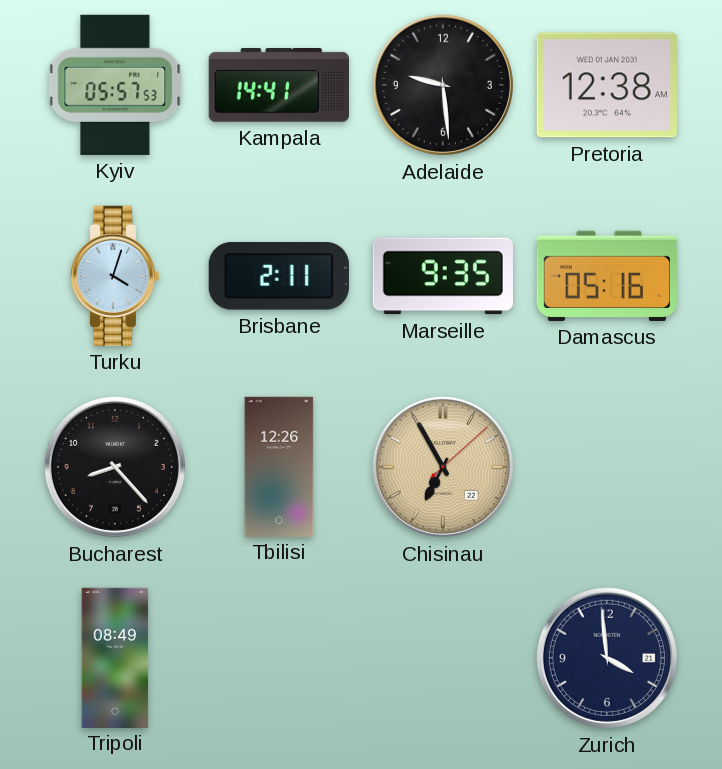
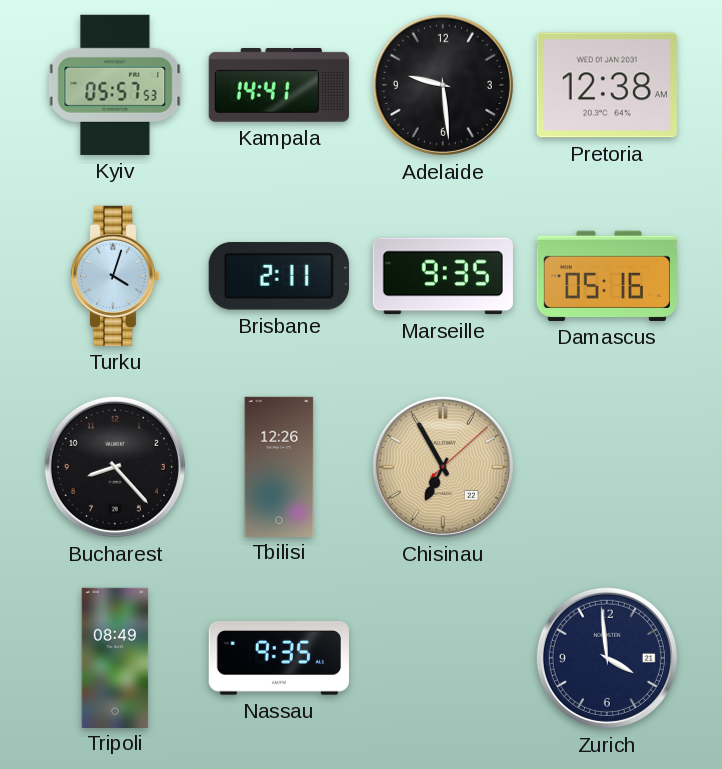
Nassau: none -> 9:35 (279, 659)
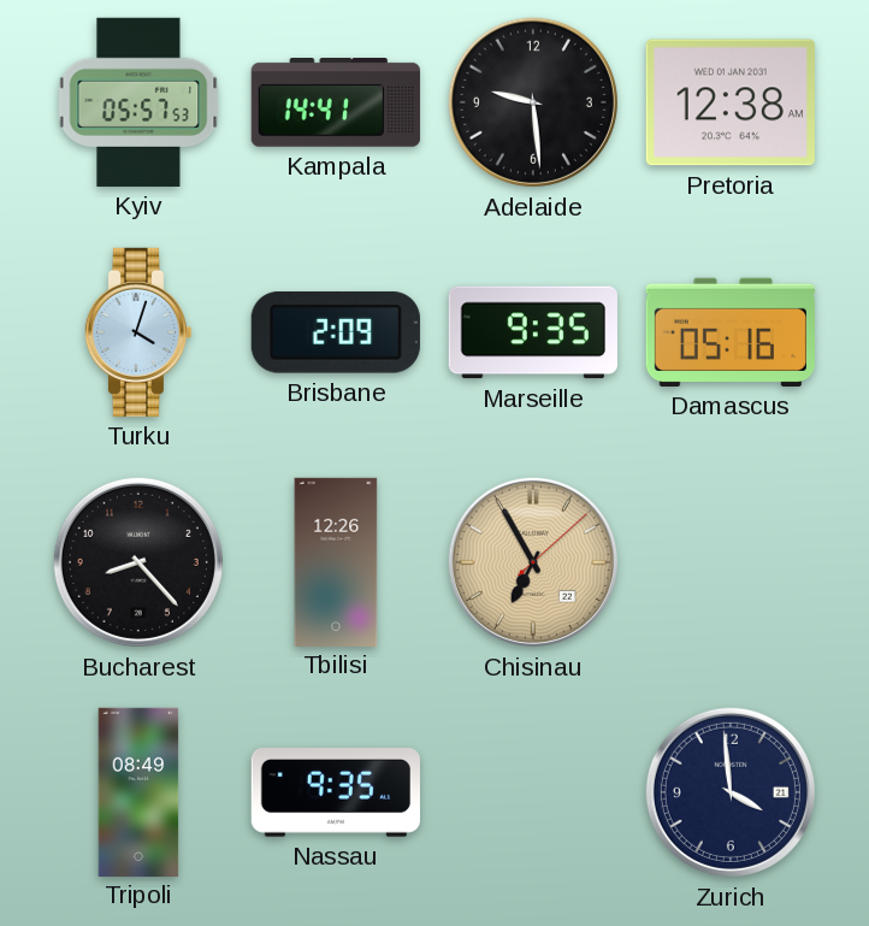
Brisbane: 2:11 -> 2:09 (336, 332)
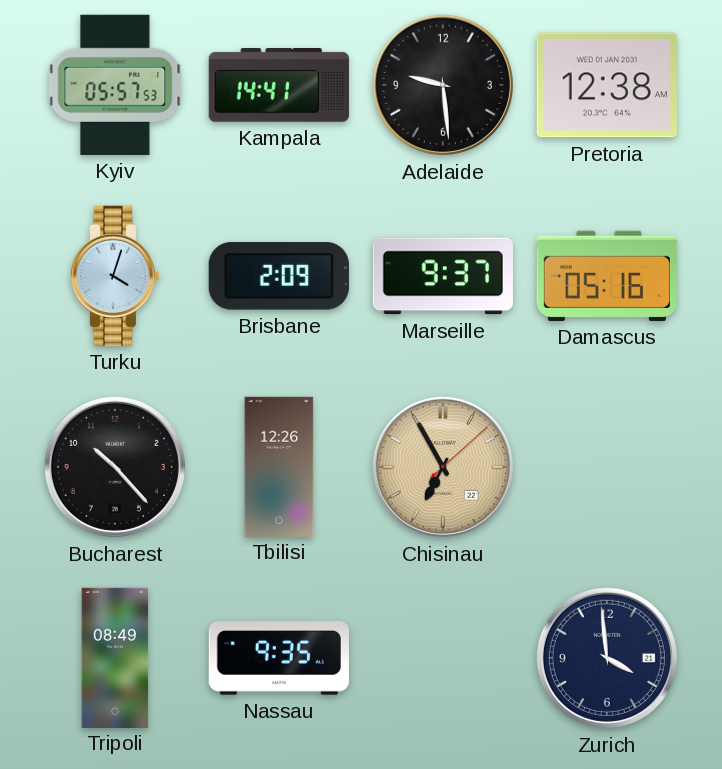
Marseille: 9:35 -> 9:37 (443, 276)
Bucharest: 8:23 -> 10:23 (115, 467)
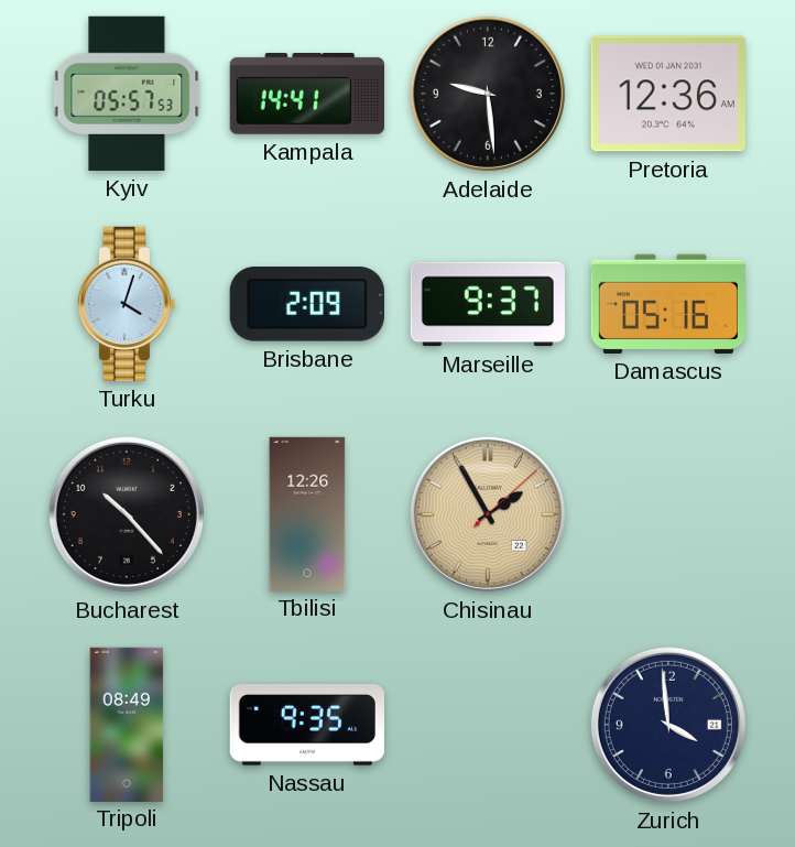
Pretoria: 12:38 -> 12:36 (668, 94)
Chisinau: 6:55 -> 1:55 (488, 514)
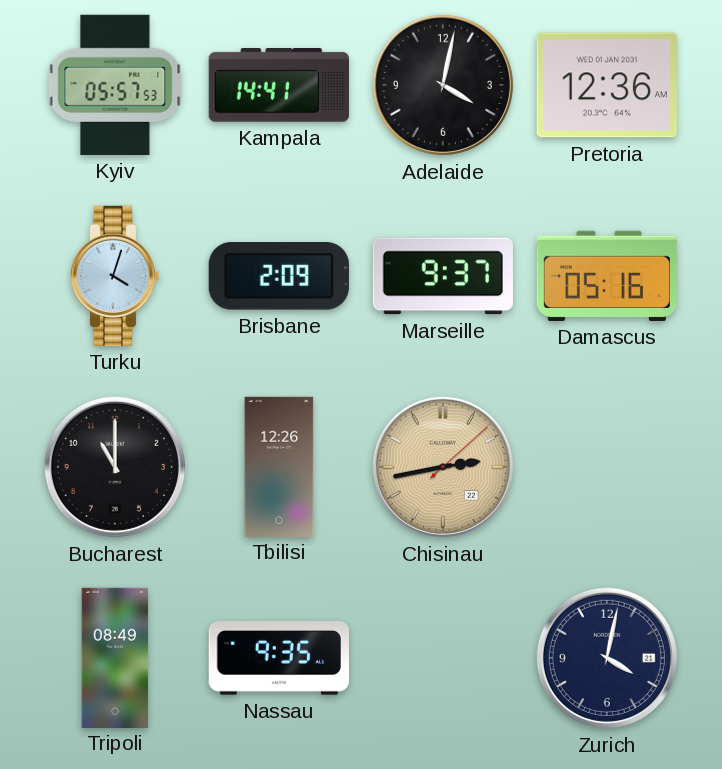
Adelaide: 9:29 -> 4:02 (443, 85)
Bucharest: 10:23 -> 11:00 (115, 467)
Chisinau: 1:55 -> 2:43 (443, 467)
Zurich: 3:59 -> 4:02 (607, 658)
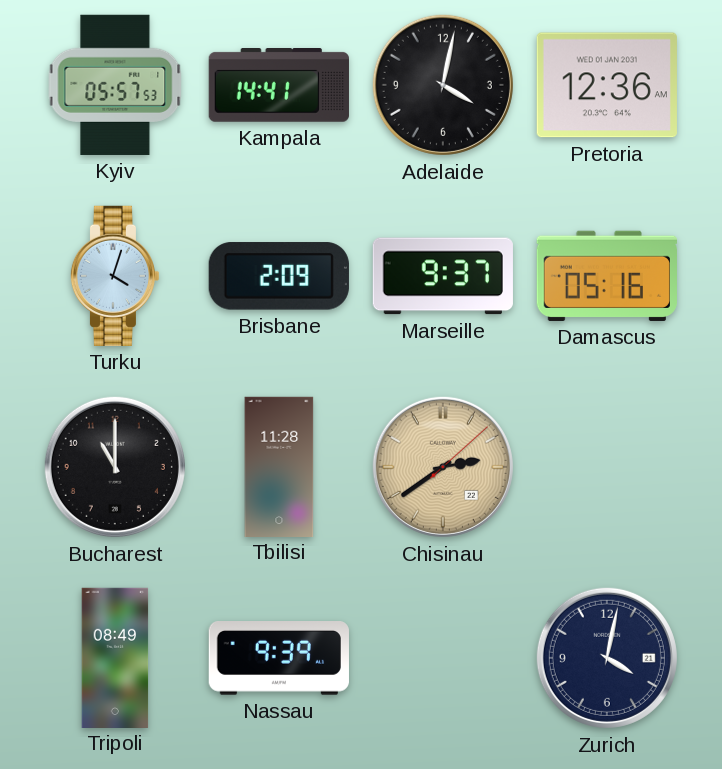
Tbilisi: 12:26 -> 11:28 (279, 466)
Chisinau: 2:43 -> 2:39 (443, 467)
Nassau: 9:35 -> 9:39 (279, 659)
